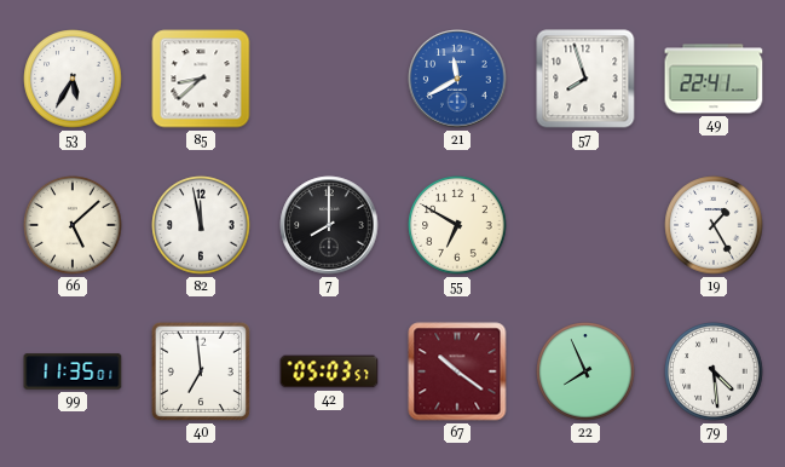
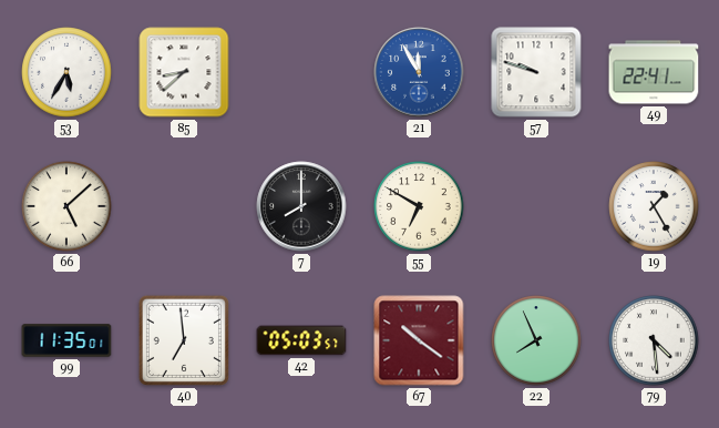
21: 11:40 -> 11:55 (419, 72)
57: 7:57 -> 9:48 (536, 72)
82: 11:58 -> none (201, 225)
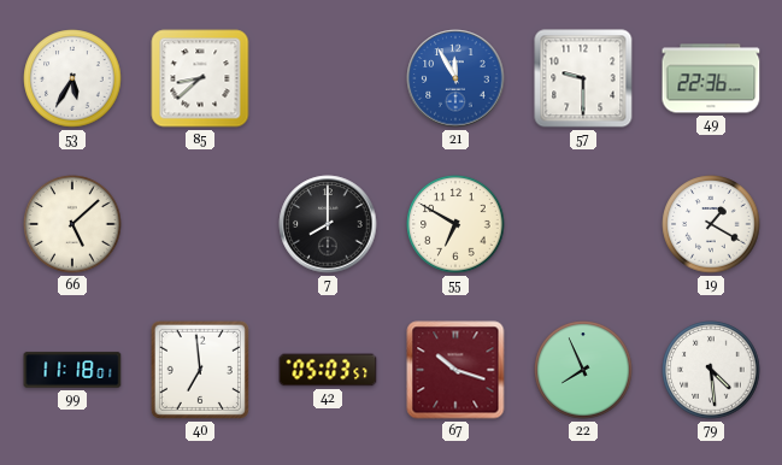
57: 9:48 -> 9:30 (583, 78)
49: 22:41 -> 22:36 (711, 78)
19: 1:25 -> 1:20 (711, 224)
99: 11:35 -> 11:18 (72, 370)
67: 10:21 -> 10:18 (455, 370)
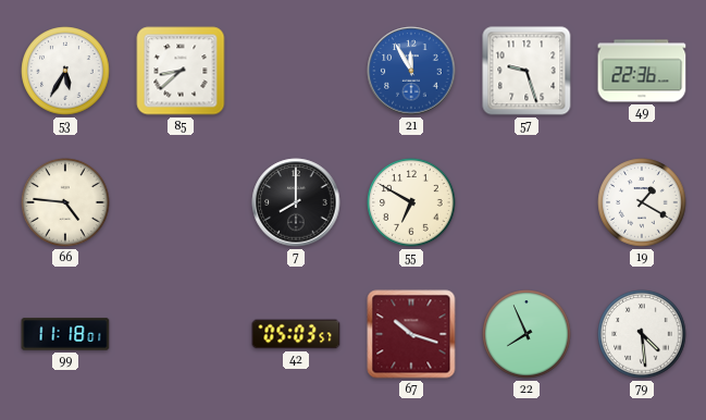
57: 9:30 -> 9:27 (527, 71)
66: 5:08 -> 4:46 (65, 202)
40: 6:59 -> none (200, 370)
